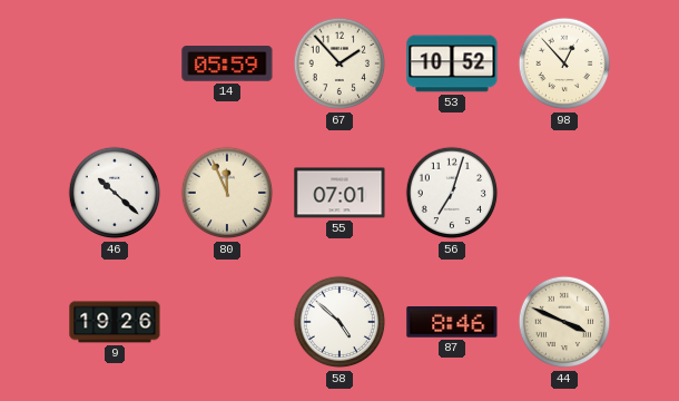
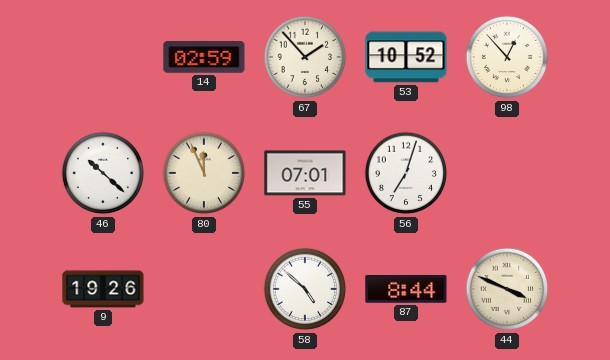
14: 05:59 -> 02:59 (204, 57)
87: 8:46 -> 8:44 (406, 289)
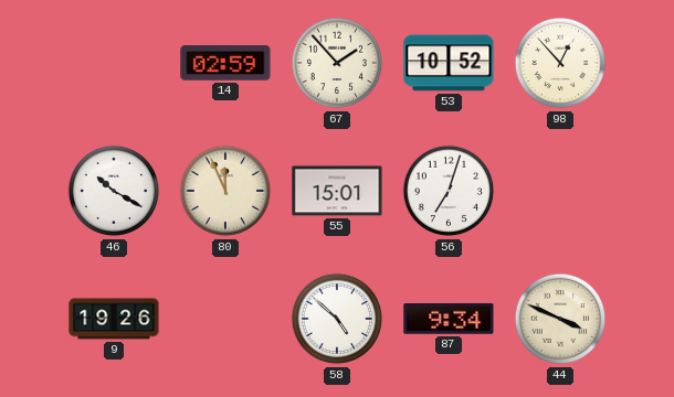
46: 10:22 -> 10:20 (114, 191)
55: 07:01 -> 15:01 (337, 191)
87: 8:44 -> 9:34 (449, 319)
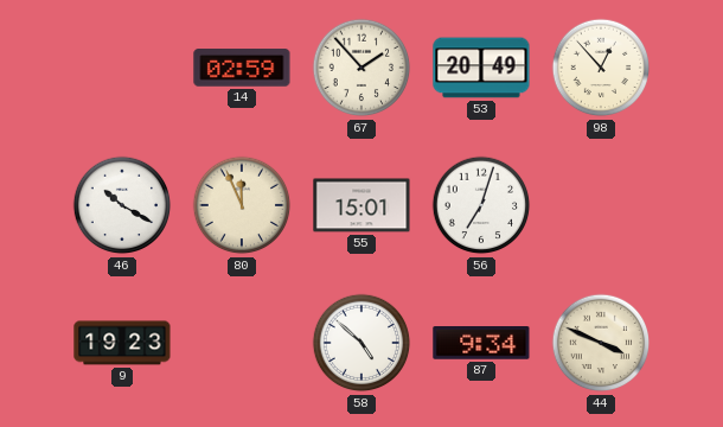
53: 10:52 -> 20:49 (481, 68)
9: 19:26 -> 19:23 (122, 343)
